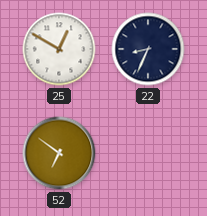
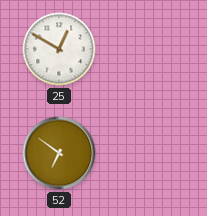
22: 8:34 -> none (148, 49)
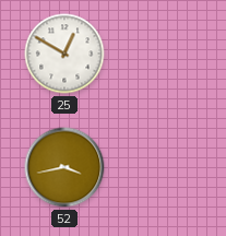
52: 6:51 -> 3:43 (64, 167)
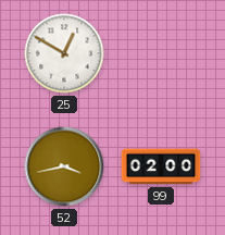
99: none -> 02:00 (161, 166)
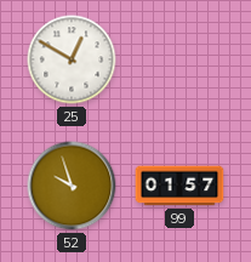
52: 3:43 -> 9:57 (72, 186)
99: 02:00 -> 01:57 (179, 186)
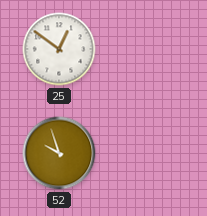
25: 12:50 -> 12:51 (59, 49)
99: 01:57 -> none (179, 186)
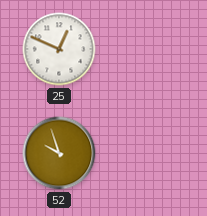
25: 12:51 -> 12:49 (59, 49)
